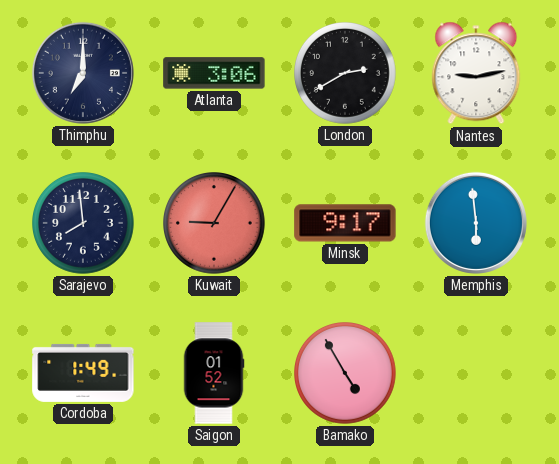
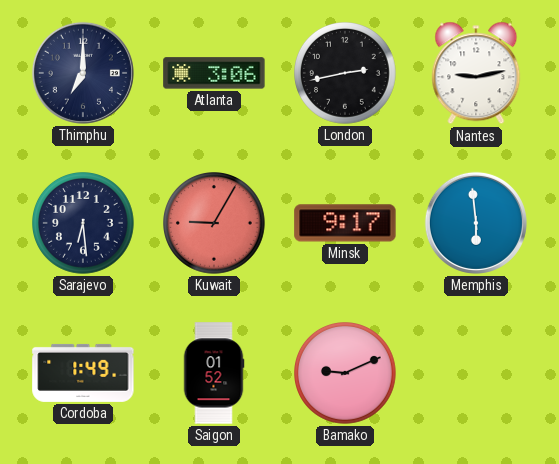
London: 2:40 -> 2:43 (346, 74)
Sarajevo: 7:59 -> 6:29 (84, 224)
Bamako: 4:55 -> 9:11 (346, 374)
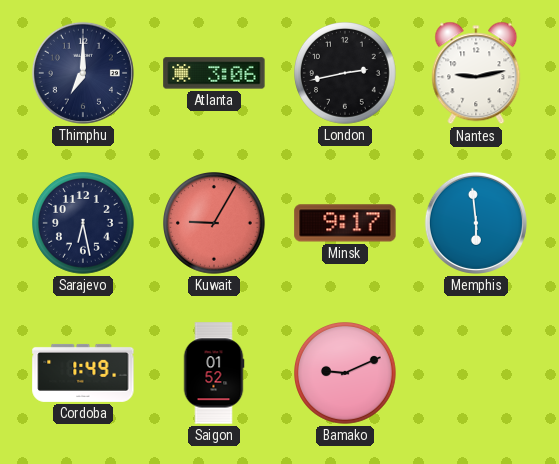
Sarajevo: 6:29 -> 6:28 (84, 224)
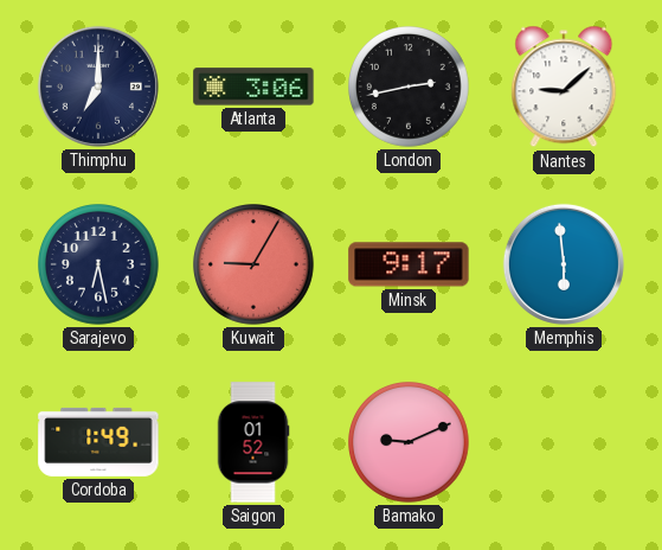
Nantes: 9:13 -> 9:08 (564, 87)
